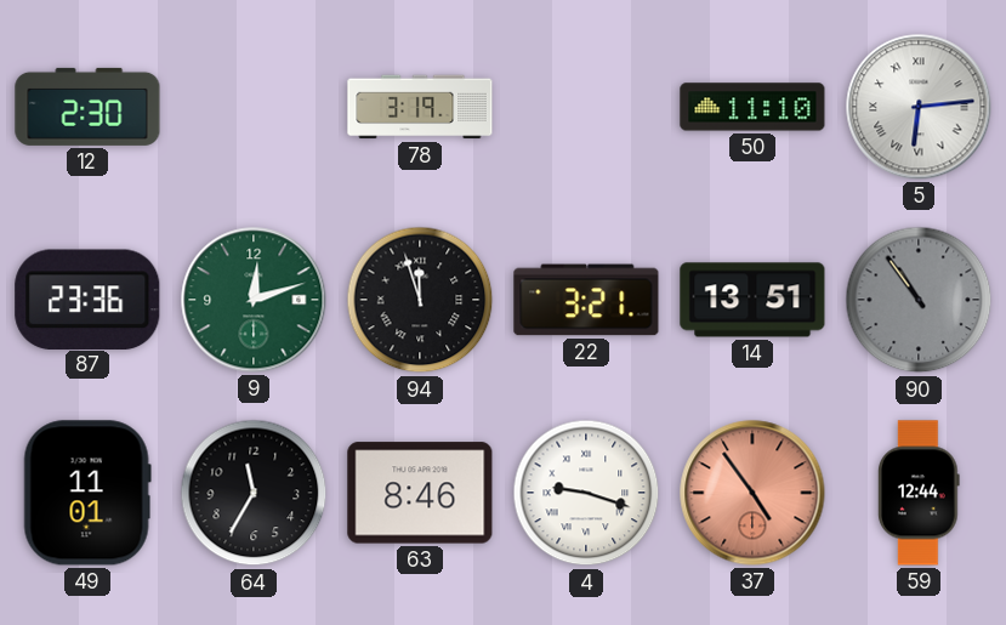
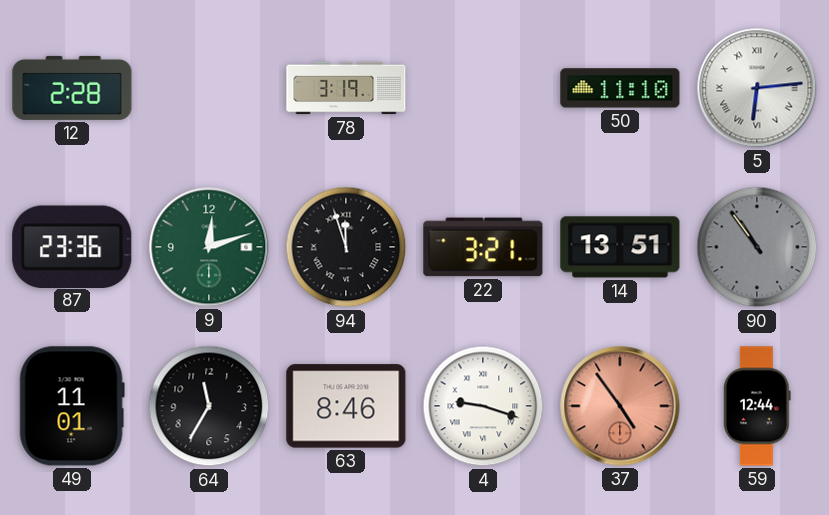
12: 2:30 -> 2:28 (72, 88)
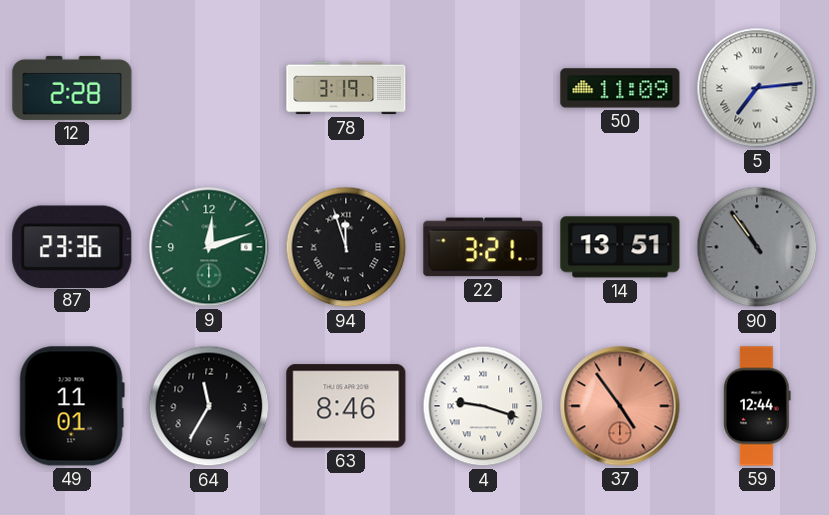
50: 11:10 -> 11:09 (620, 88)
5: 6:14 -> 7:14 (757, 88)
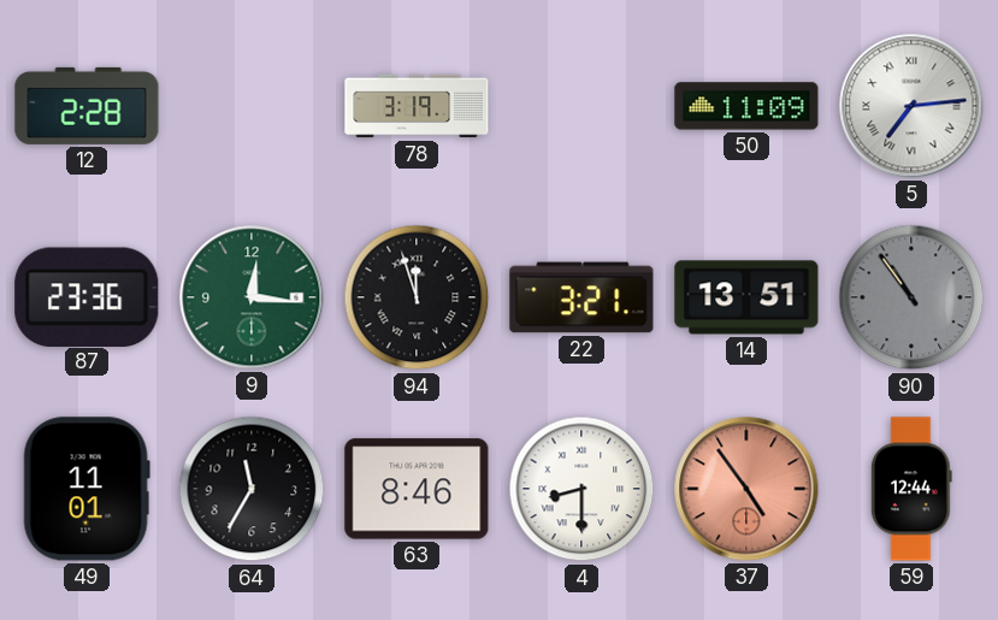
9: 12:12 -> 12:16 (252, 297)
4: 9:18 -> 8:30 (581, 489)
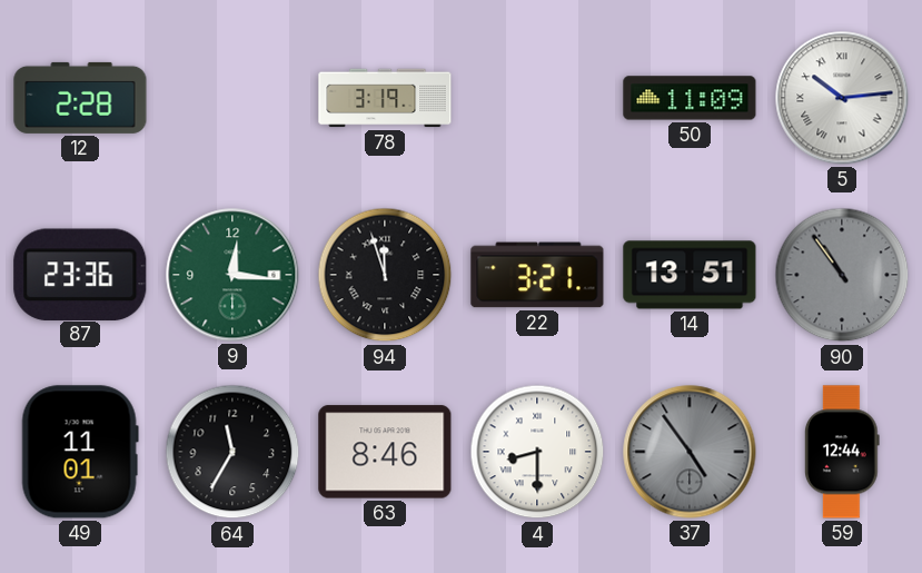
5: 7:14 -> 10:14 (842, 98)
37 dial: salmon -> grey (690, 452)
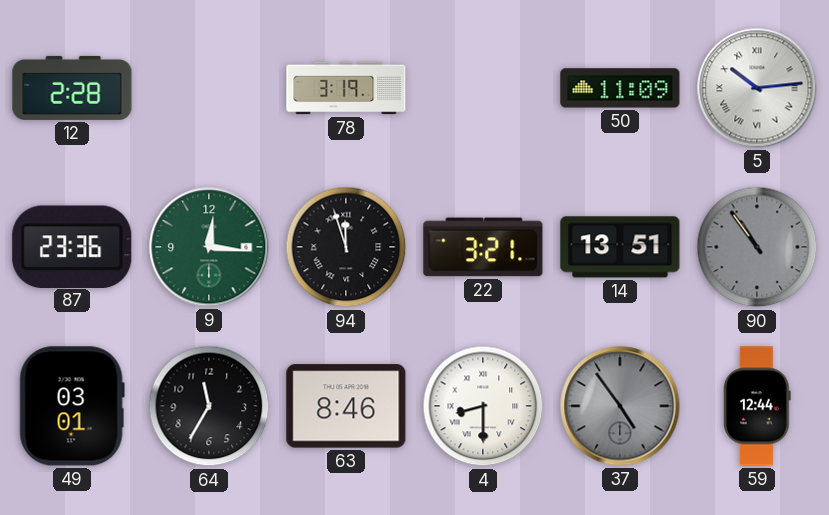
49: 11:01 -> 03:01 (72, 406)
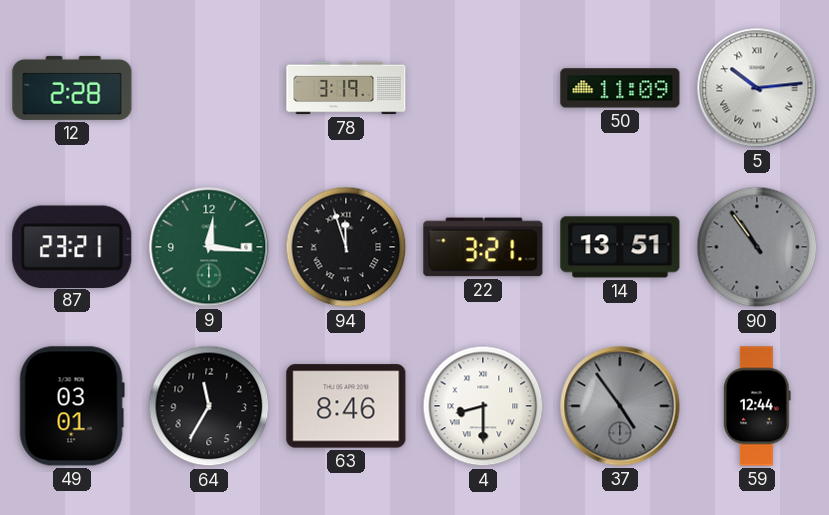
87: 23:36 -> 23:21 (72, 246)
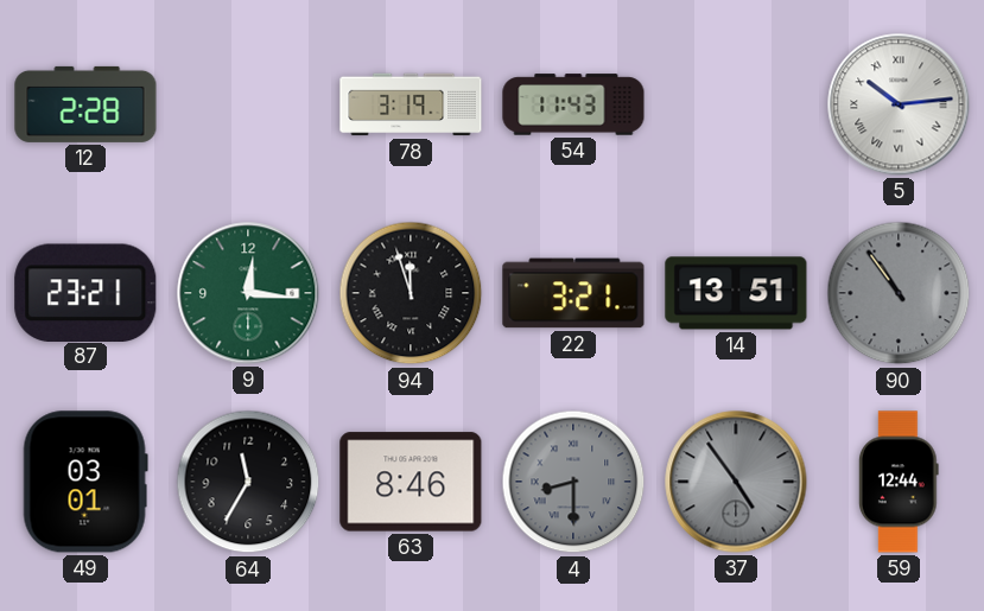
54: none -> 11:43 (573, 104)
50: 11:09 -> none (620, 88)
4 dial: white -> grey (573, 482)
